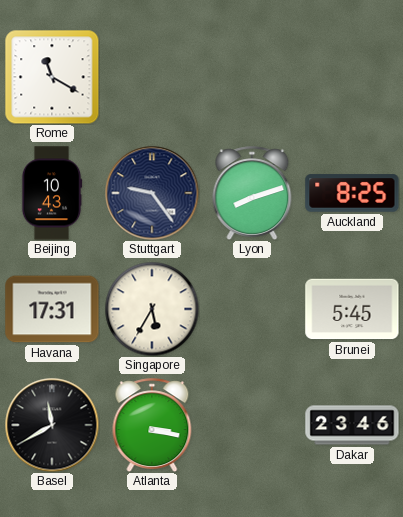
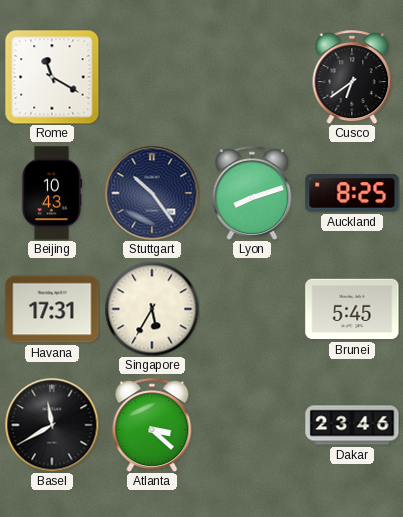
Cusco: none -> 6:39 (352, 77)
Stuttgart: 9:24 -> 10:24 (152, 193)
Atlanta: 3:17 -> 3:22 (152, 425)
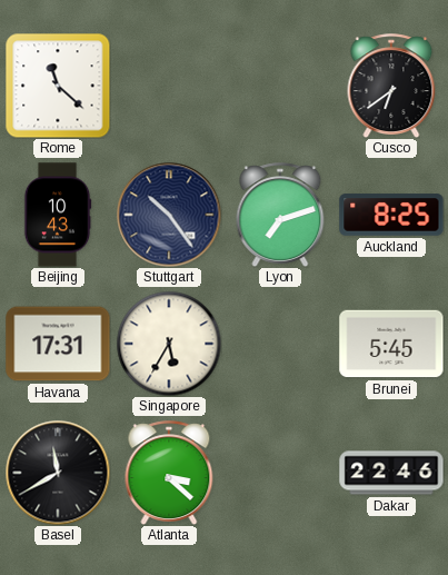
Rome: 11:20 -> 11:22 (58, 86)
Lyon: 8:12 -> 7:12 (280, 215)
Dakar: 23:46 -> 22:46 (391, 473)
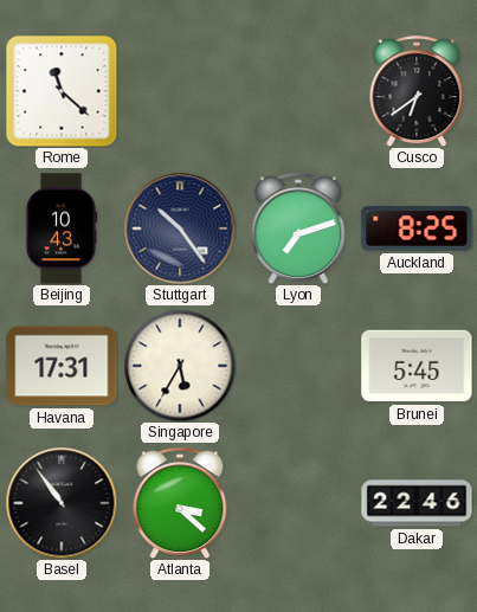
Basel: 11:40 -> 10:54 (62, 503)
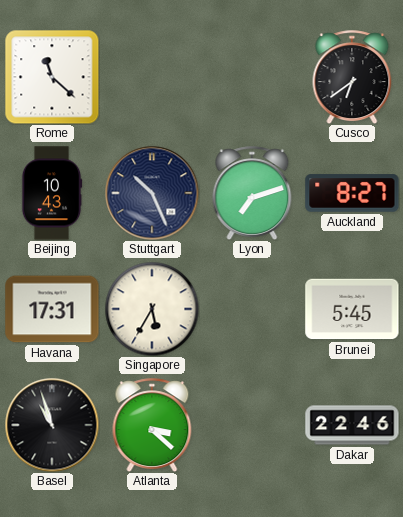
Stuttgart: 10:24 -> 10:26 (152, 193)
Auckland: 8:25 -> 8:27 (352, 193)
Basel: 10:54 -> 10:57 (52, 425)
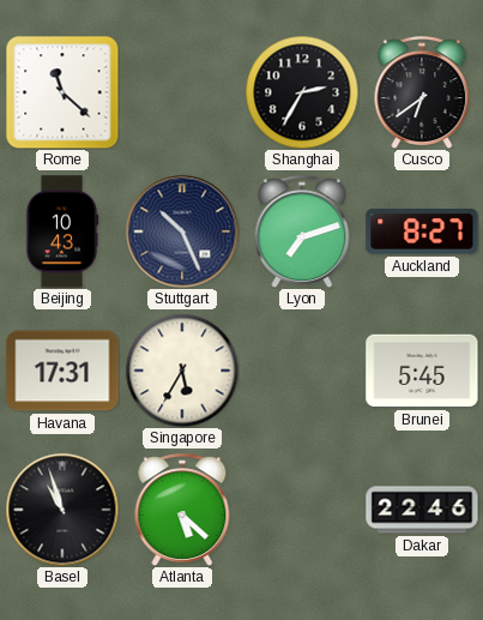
Shanghai: none -> 2:35 (302, 92)
Atlanta: 3:22 -> 5:22 (182, 510)
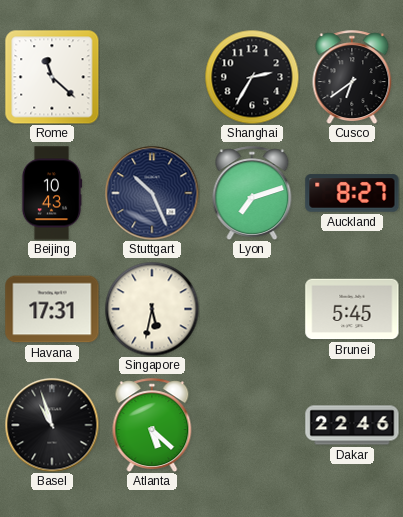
Singapore: 5:35 -> 5:32 (152, 309)
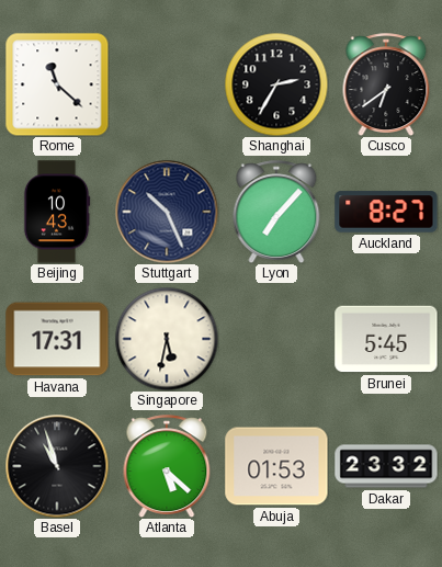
Lyon: 7:12 -> 7:07 (276, 212)
Abuja: none -> 01:53 (276, 466)
Dakar: 22:46 -> 23:32 (386, 466)
